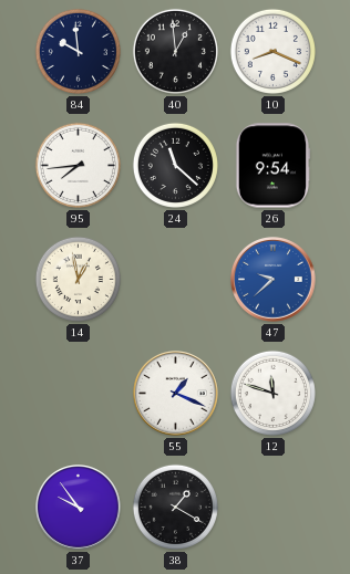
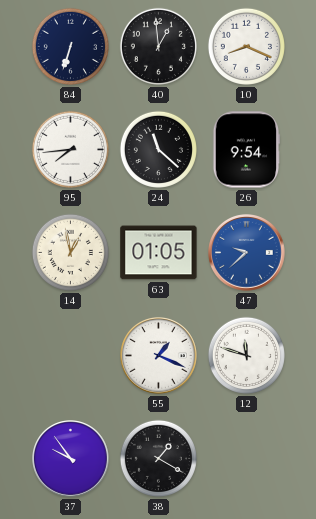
84: 9:59 -> 6:33 (70, 46)
63: none -> 01:05 (159, 253)
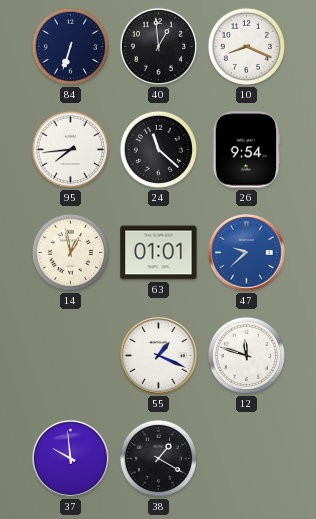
63: 01:05 -> 01:01 (159, 253)
37: 9:54 -> 9:59 (71, 459)
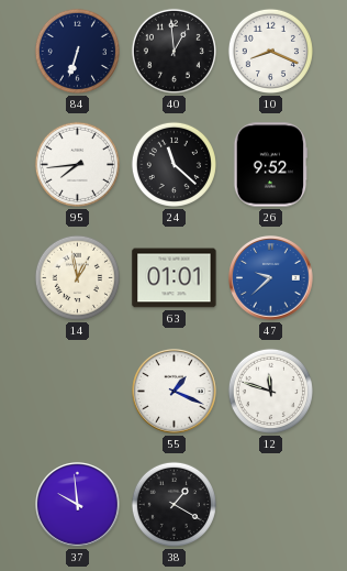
26: 9:54 -> 9:52 (270, 165)
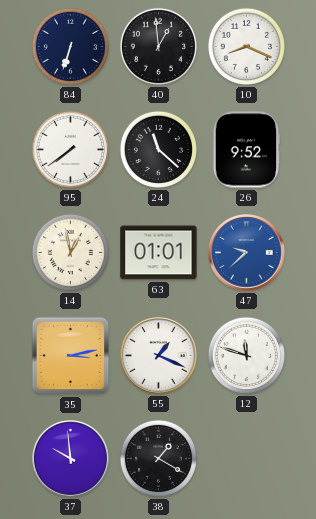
95: 7:44 -> 7:39 (70, 149)
35: none -> 3:13 (71, 356)
